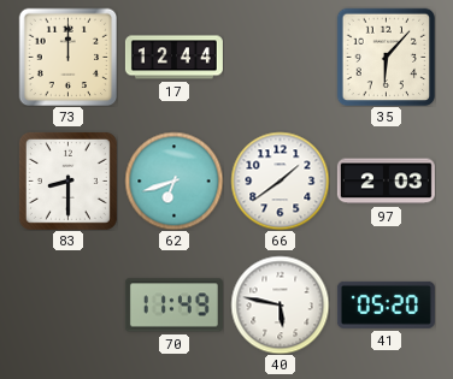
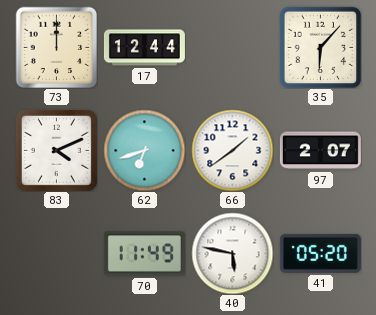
83: 8:30 -> 4:11 (56, 150)
97: 2:03 -> 2:07 (320, 151)
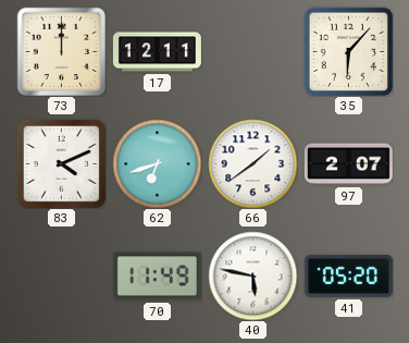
17: 12:44 -> 12:11 (157, 52)
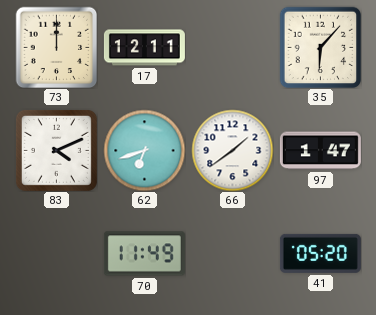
97: 2:07 -> 1:47 (320, 151)
40: 5:47 -> none (252, 275)
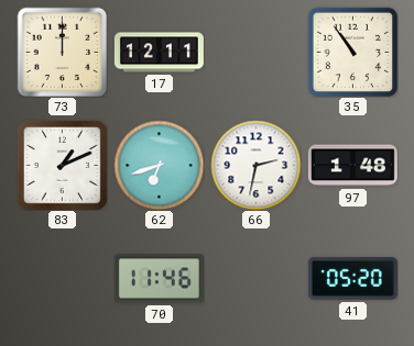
35: 6:07 -> 10:54 (352, 52)
83: 4:11 -> 1:11 (62, 165)
66: 1:39 -> 2:32 (255, 165)
97: 1:47 -> 1:48 (352, 166)
70: 11:49 -> 11:46 (159, 279)
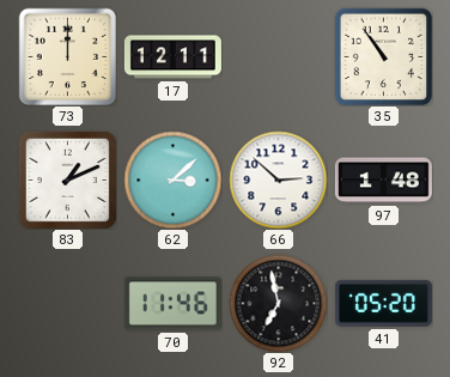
62: 6:42 -> 3:08 (172, 180)
66: 2:32 -> 2:52 (278, 180)
92: none -> 6:58 (278, 303)
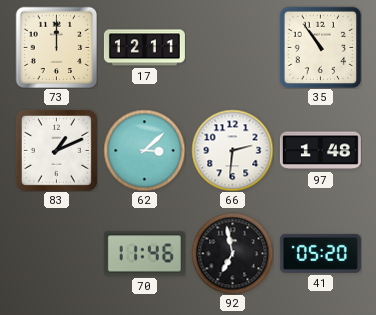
66: 2:52 -> 2:31 (232, 150)
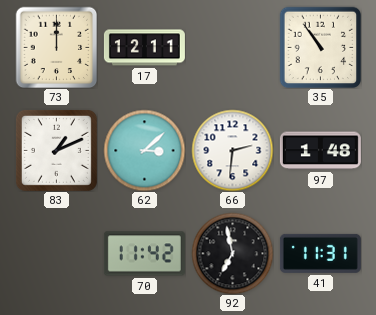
70: 11:46 -> 11:42 (144, 254)
41: 05:20 -> 11:31 (320, 253)
